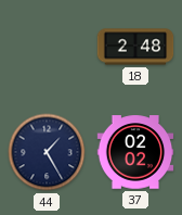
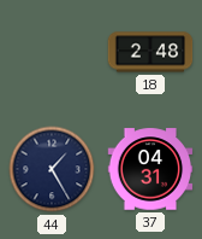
37: 02:02 -> 04:31 (150, 169)
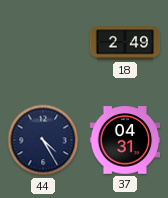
18: 2:48 -> 2:49 (125, 43)
44: 1:25 -> 4:25 (43, 140)
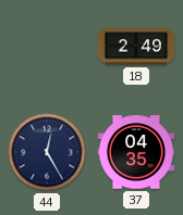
44: 4:25 -> 12:25 (47, 152)
37: 04:31 -> 04:35 (136, 152)
